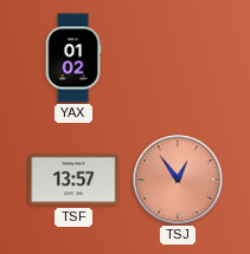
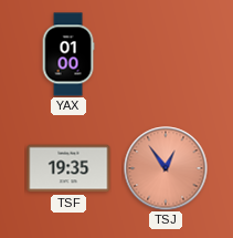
YAX: 01:02 -> 01:00 (68, 54)
TSF: 13:57 -> 19:35 (68, 168)
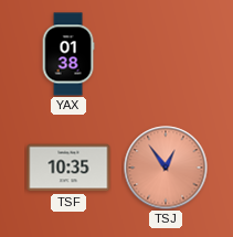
YAX: 01:00 -> 01:38 (68, 54)
TSF: 19:35 -> 10:35 (68, 168)
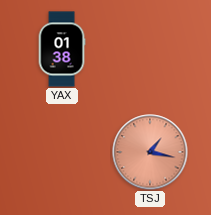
TSF: 10:35 -> none (68, 168)
TSJ: 12:54 -> 1:17 (150, 152)
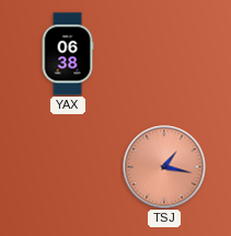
YAX: 01:38 -> 06:38 (68, 54)
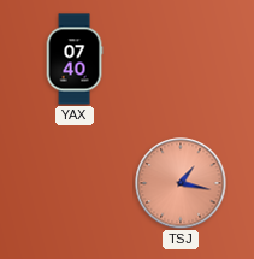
YAX: 06:38 -> 07:40 (75, 59)
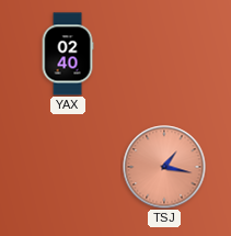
YAX: 07:40 -> 02:40 (68, 54)
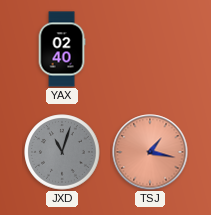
JXD: none -> 11:03 (62, 152)
